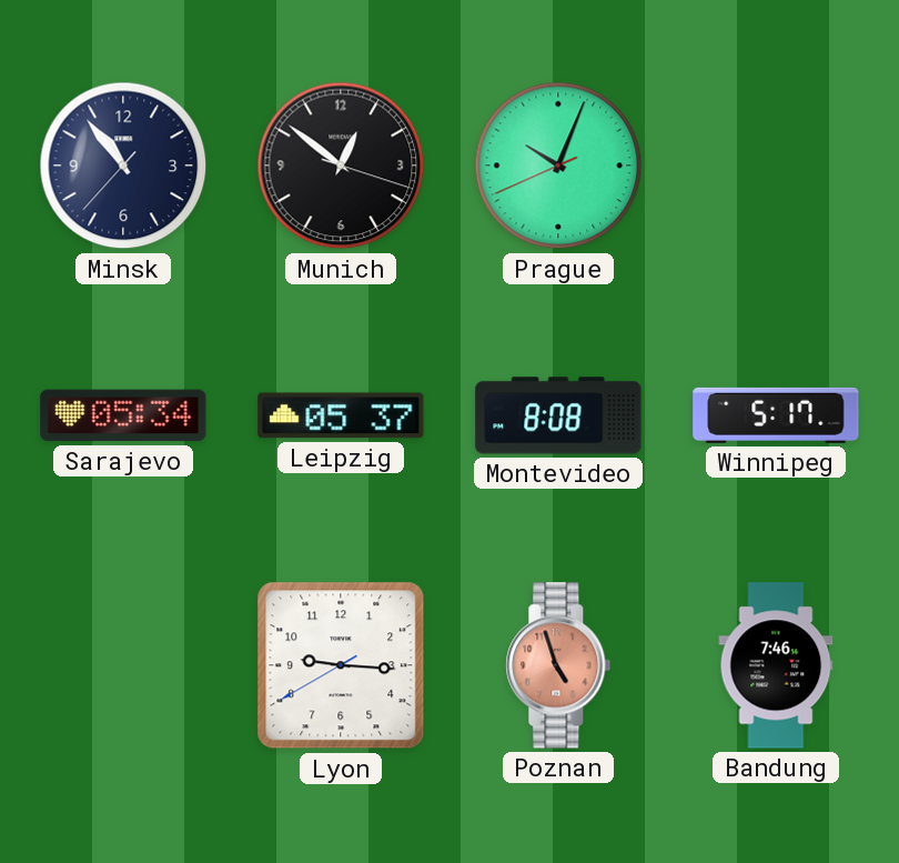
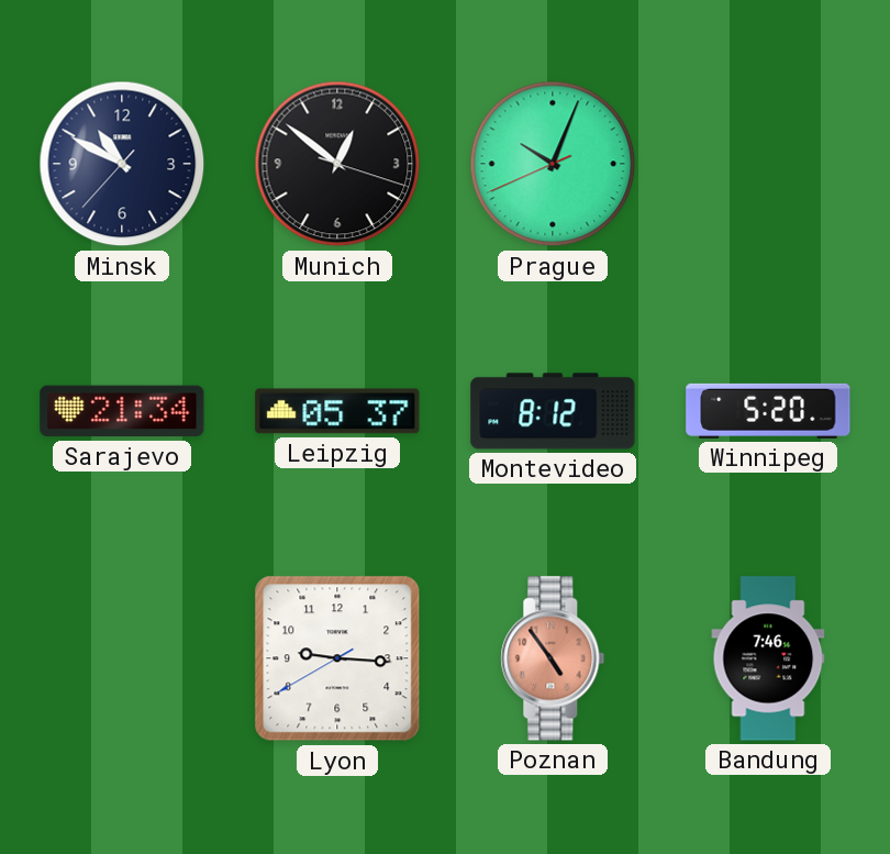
Minsk: 10:53 -> 10:49 (122, 164)
Sarajevo: 05:34 -> 21:34 (122, 411)
Montevideo: 8:08 -> 8:12 (553, 411)
Winnipeg: 5:17 -> 5:20 (768, 411)
Poznan: 4:57 -> 4:54 (553, 658)
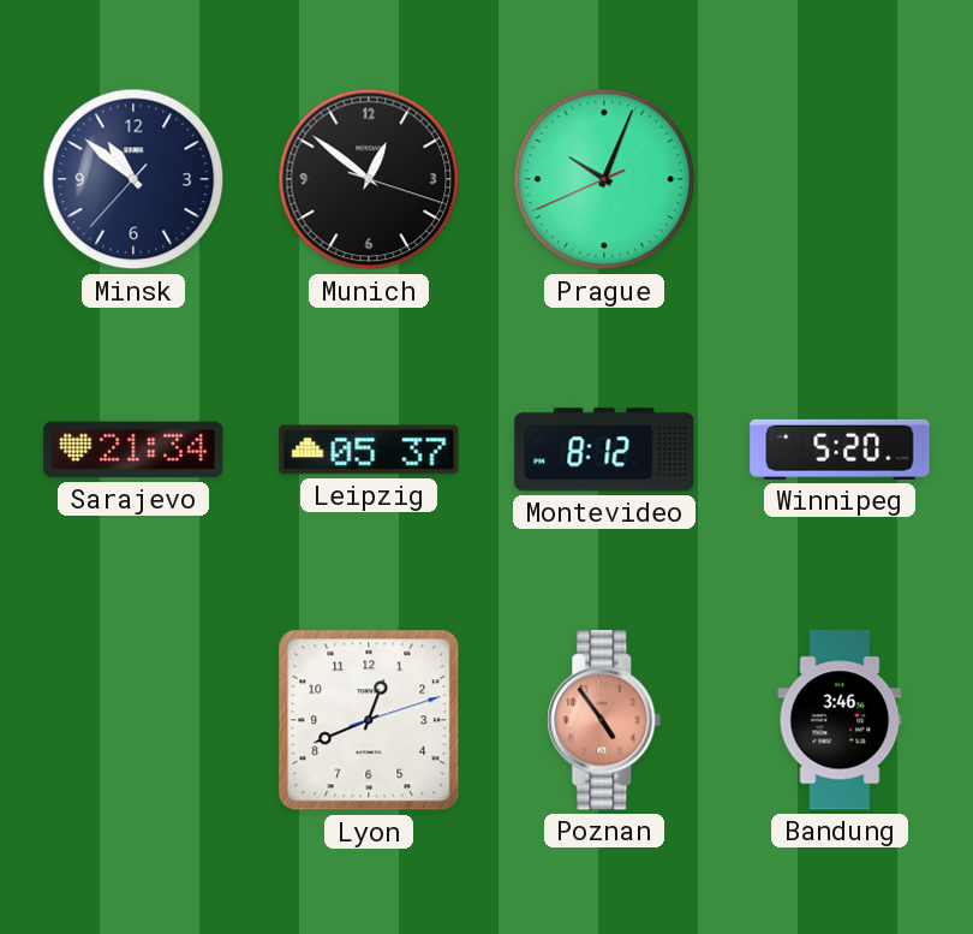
Minsk: 10:49 -> 10:51 (133, 179)
Lyon: 9:15 -> 12:41 (369, 720)
Bandung: 7:46 -> 3:46 (840, 720)
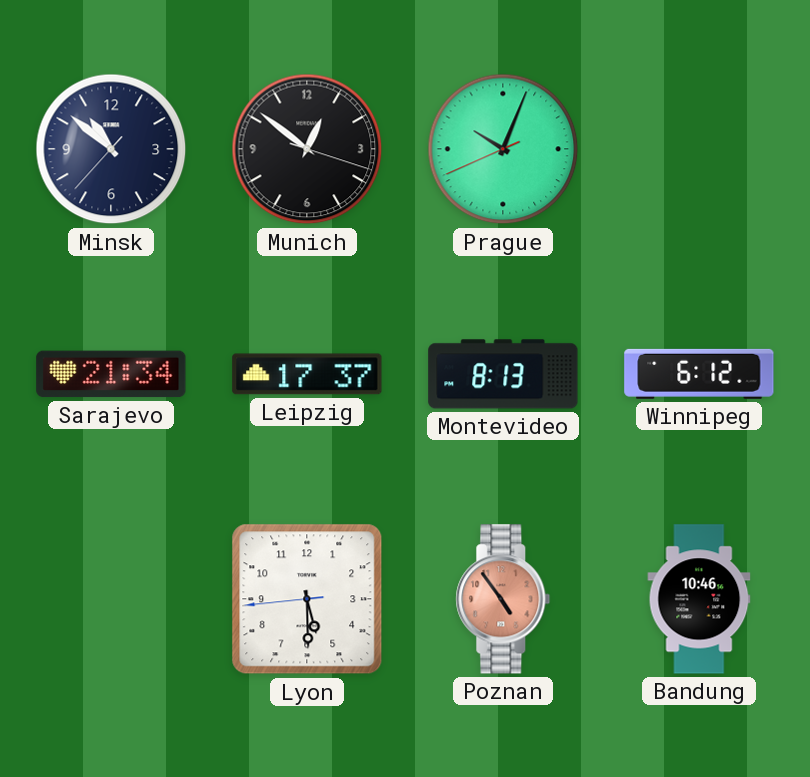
Leipzig: 05:37 -> 17:37 (307, 374)
Montevideo: 8:12 -> 8:13 (503, 374)
Winnipeg: 5:20 -> 6:12 (699, 374)
Lyon: 12:41 -> 5:29 (307, 599)
Bandung: 3:46 -> 10:46 (699, 599)
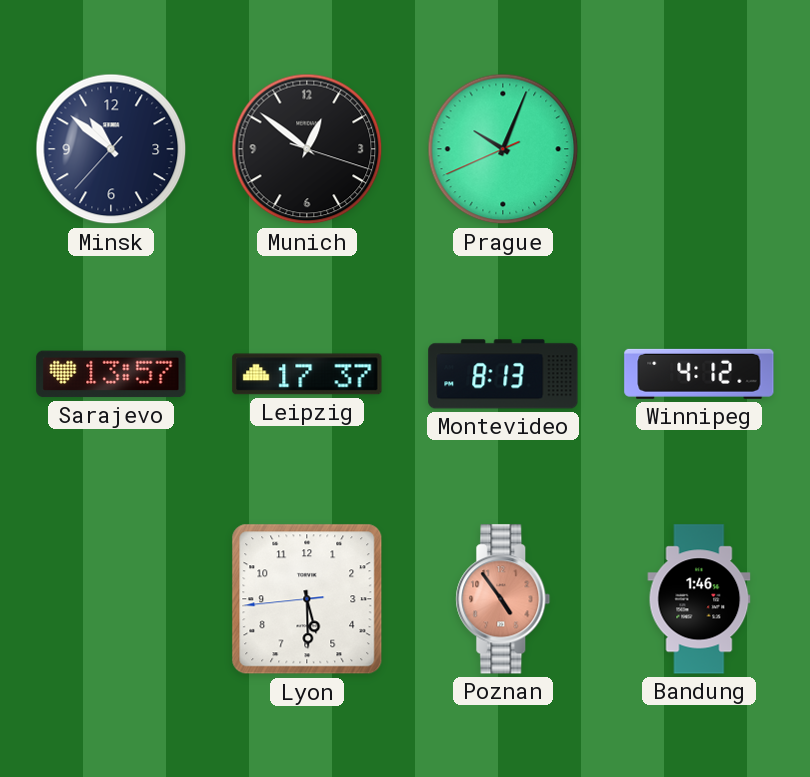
Sarajevo: 21:34 -> 13:57 (111, 374)
Winnipeg: 6:12 -> 4:12 (699, 374)
Bandung: 10:46 -> 1:46 (699, 599)
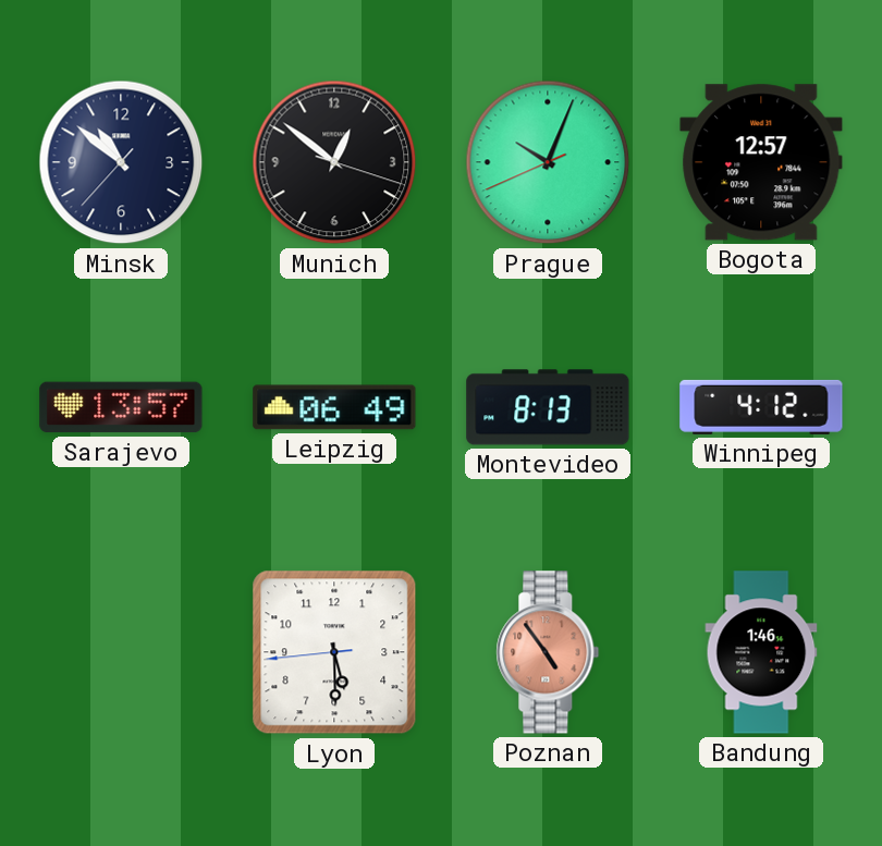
Bogota: none -> 12:57 (761, 162)
Leipzig: 17:37 -> 06:49 (334, 407)
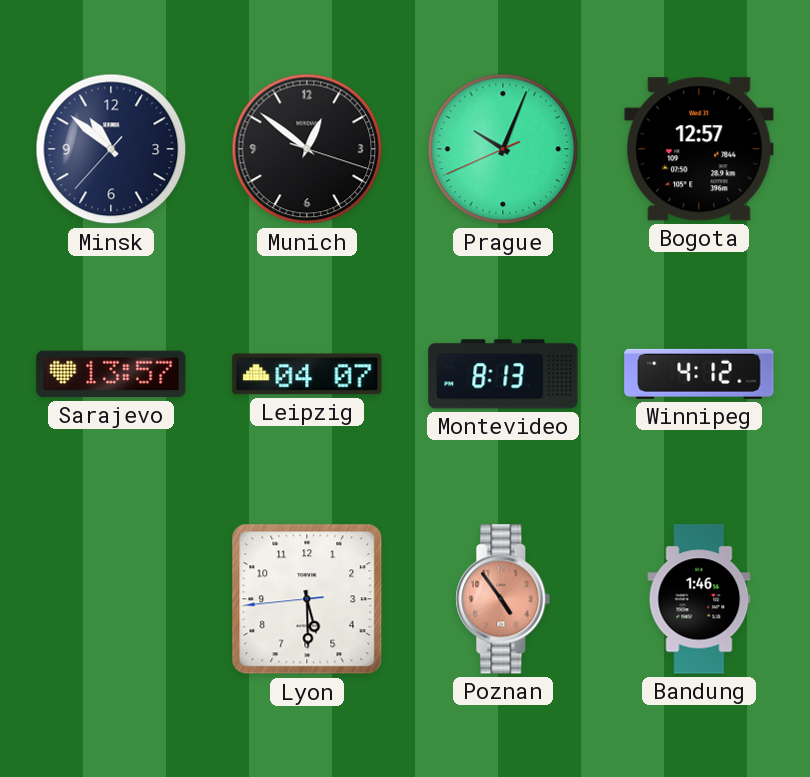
Leipzig: 06:49 -> 04:07 (307, 374)
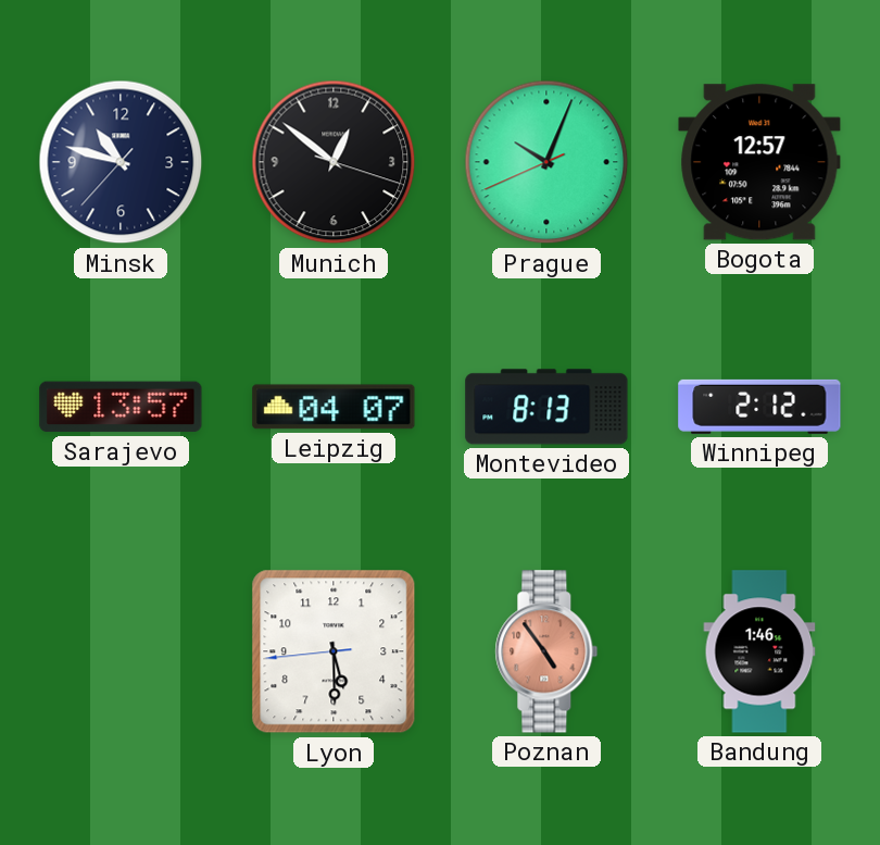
Minsk: 10:51 -> 10:47 (121, 162)
Winnipeg: 4:12 -> 2:12 (759, 407)
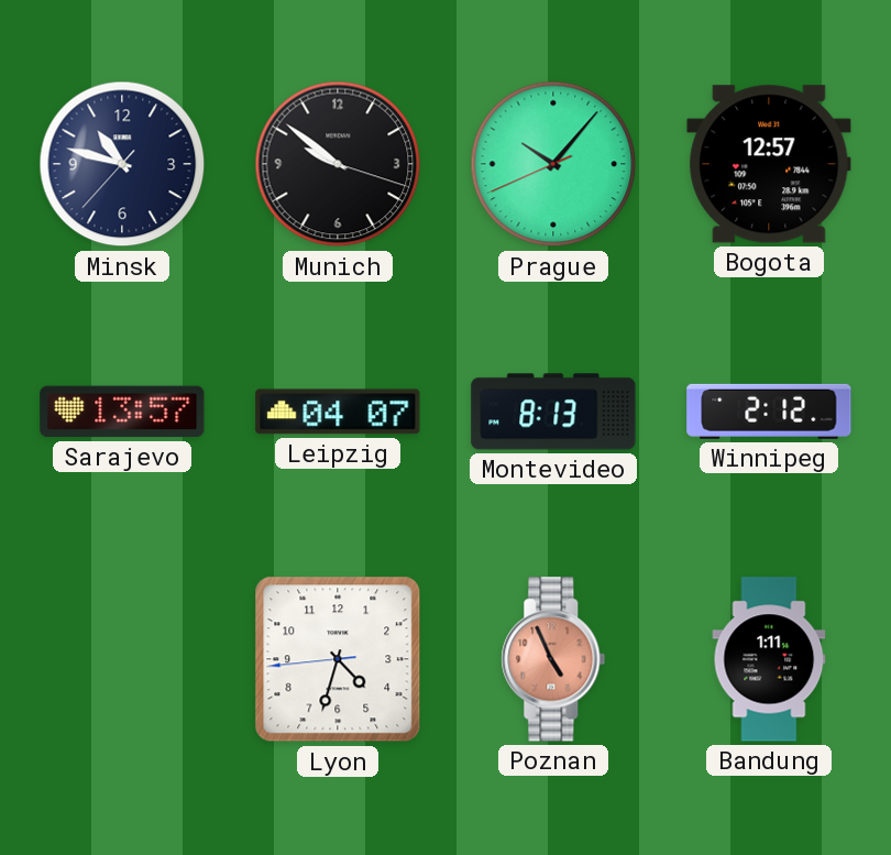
Munich: 12:51 -> 9:51 (338, 164)
Prague: 10:03 -> 10:06 (553, 164)
Lyon: 5:29 -> 4:32 (338, 659)
Poznan: 4:54 -> 4:56 (553, 659)
Bandung: 1:46 -> 1:11 (769, 659)
